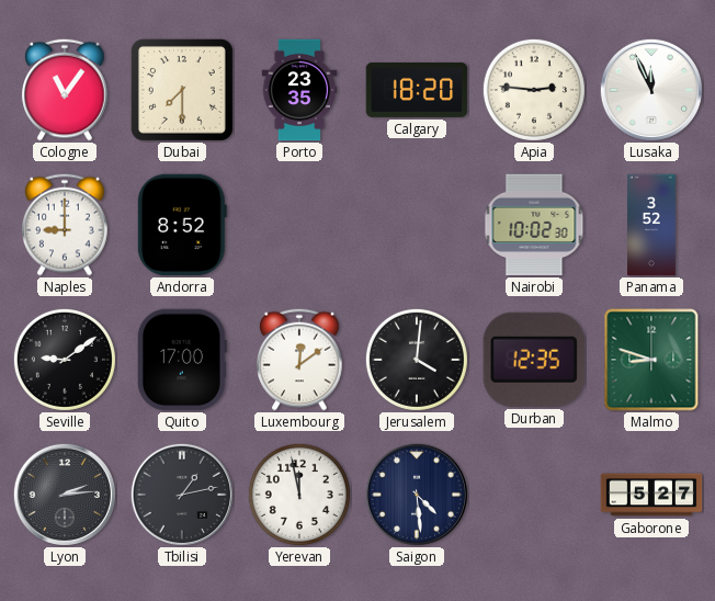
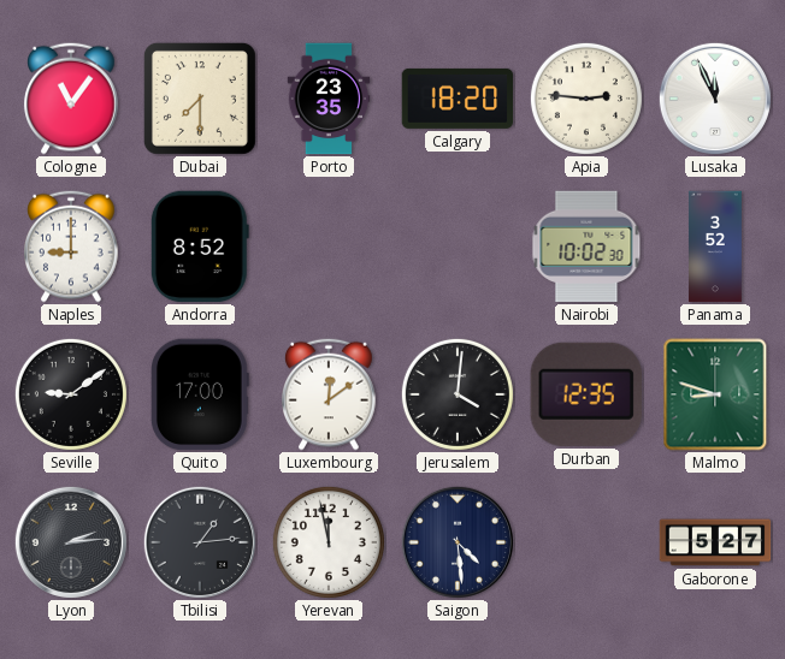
Tbilisi: 1:13 -> 1:14 (200, 542)
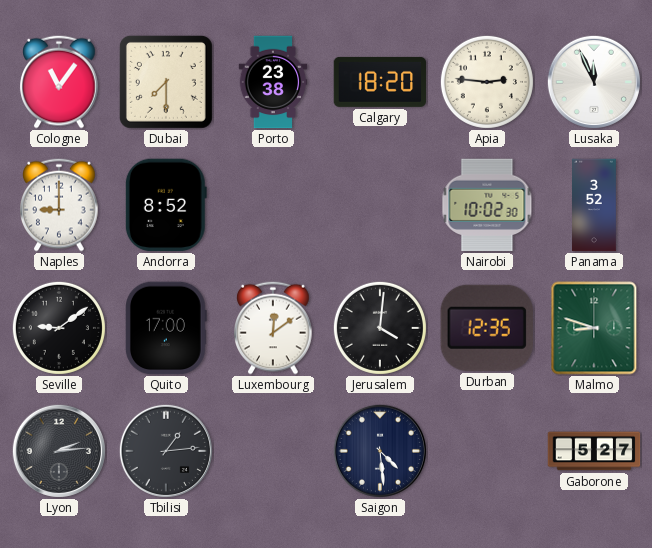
Porto: 23:35 -> 23:38 (273, 82)
Yerevan: 11:58 -> none (329, 542)
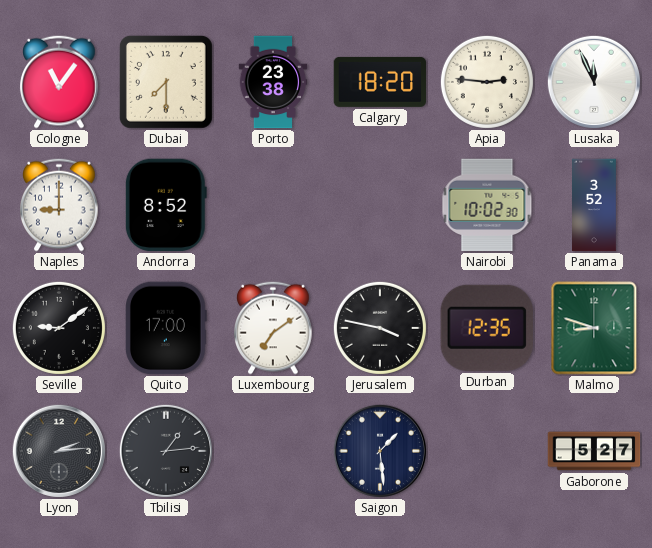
Luxembourg: 12:09 -> 7:09 (273, 328)
Jerusalem: 4:01 -> 3:47 (380, 328)
Saigon: 4:29 -> 1:29 (380, 451)
